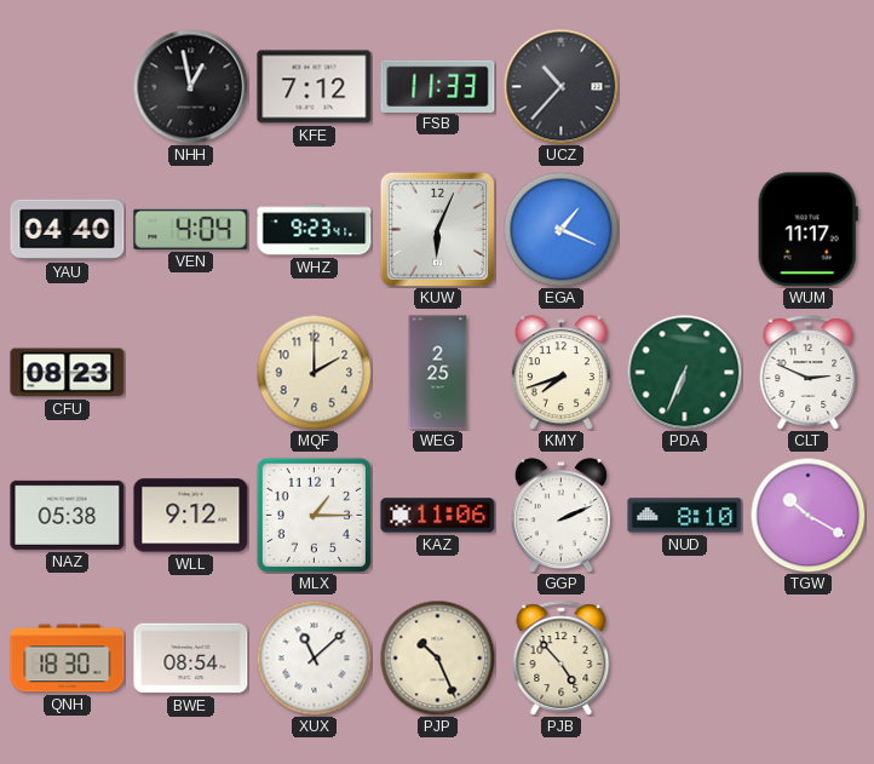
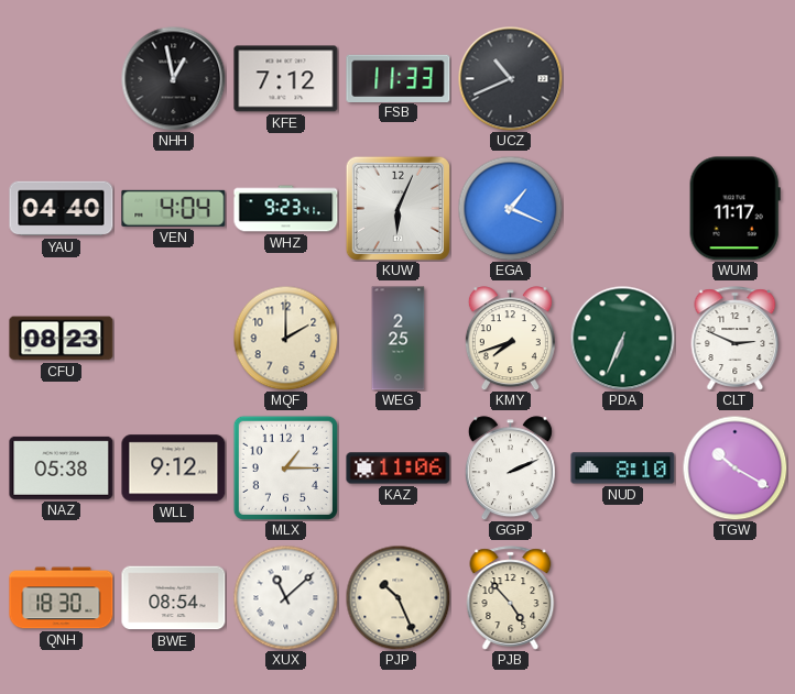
UCZ: 10:37 -> 10:41 (510, 78)
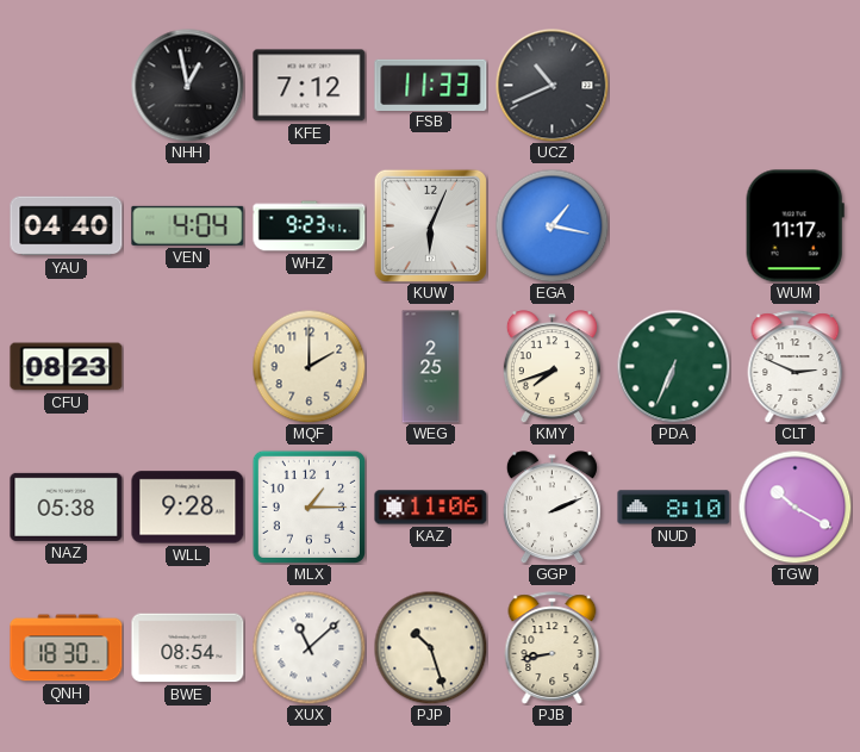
EGA: 1:19 -> 1:17 (551, 225)
WLL: 9:12 -> 9:28 (188, 508)
PJP: 10:26 -> 10:27 (430, 647)
PJB: 4:53 -> 8:43 (553, 648)
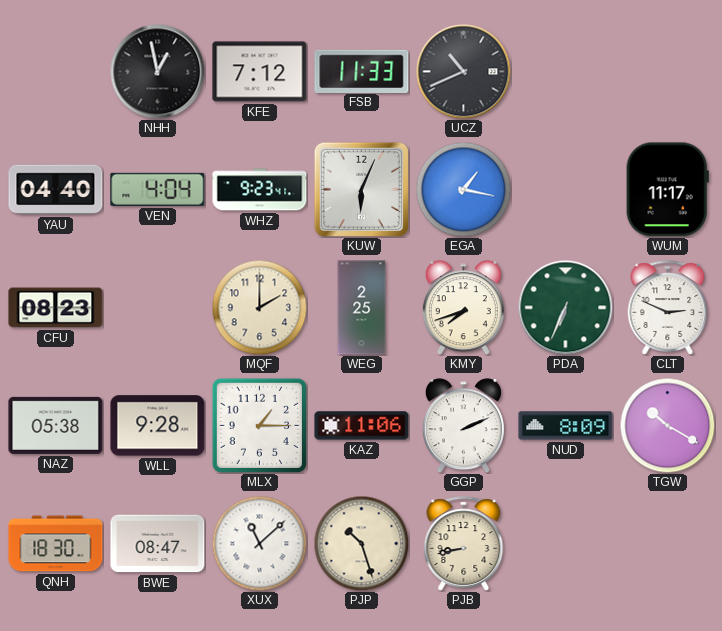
NUD: 8:10 -> 8:09 (566, 426)
BWE: 08:54 -> 08:47 (158, 544)
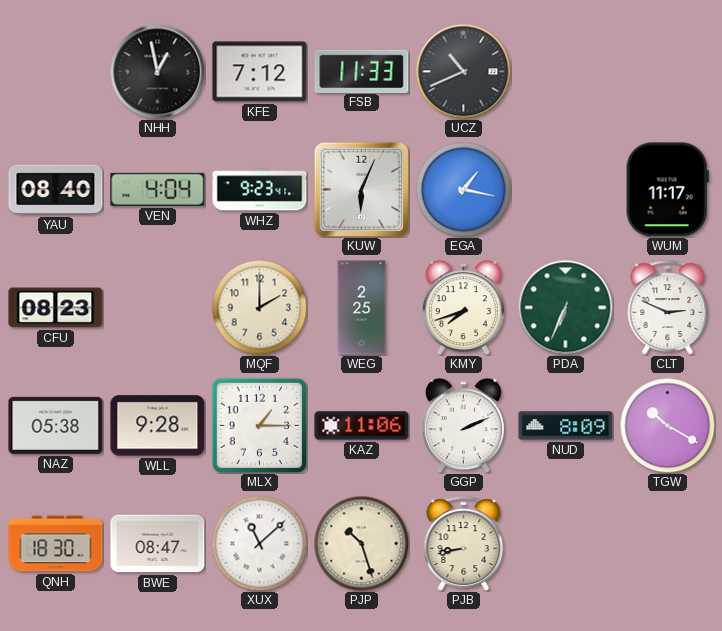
YAU: 04:40 -> 08:40 (56, 190)
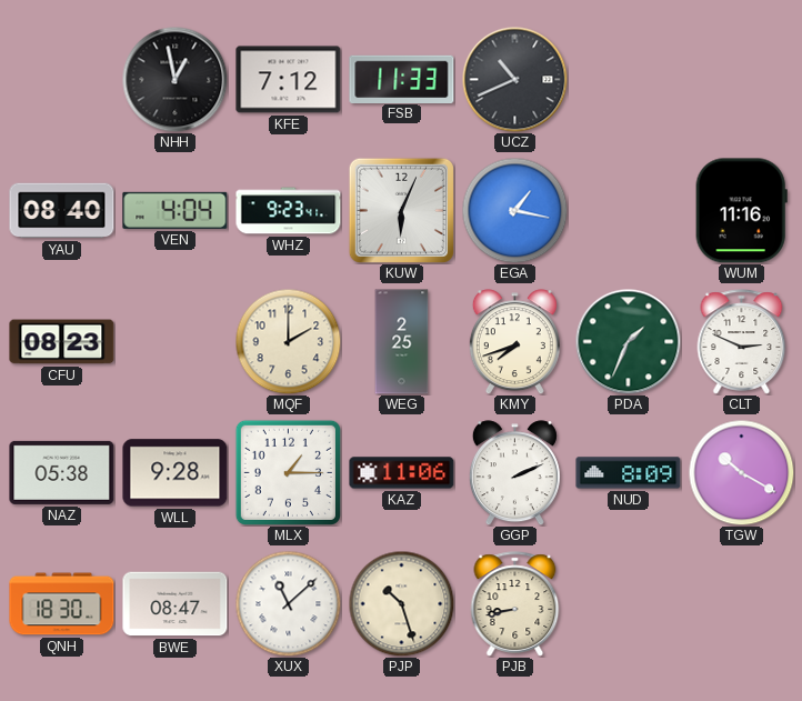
WUM: 11:17 -> 11:16 (741, 211)
PDA: 6:34 -> 1:34 (628, 341)
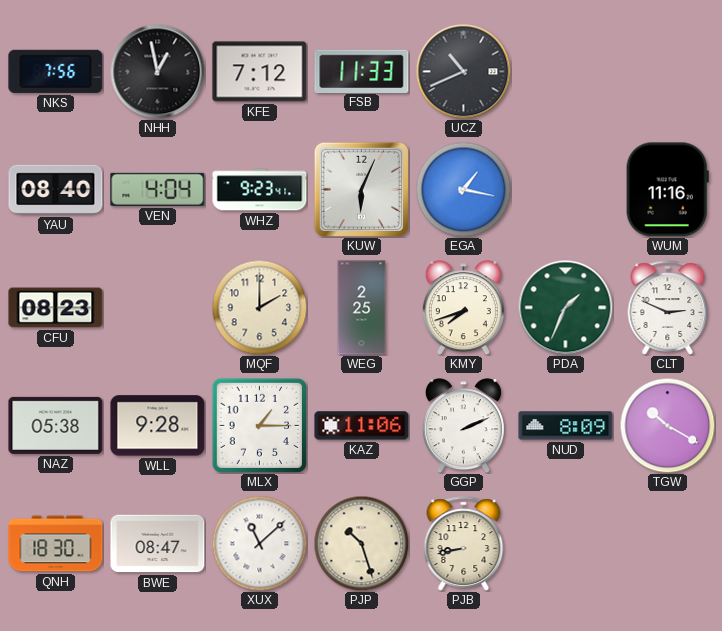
NKS: none -> 7:56 (56, 71)
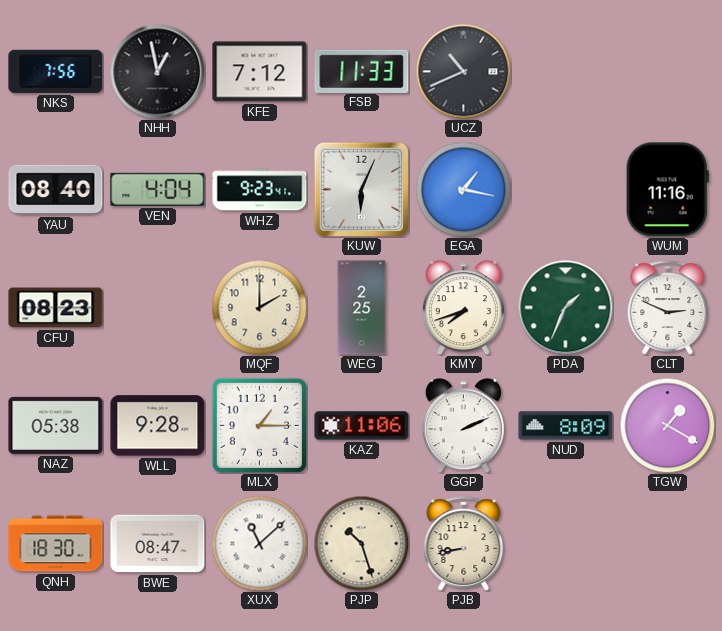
TGW: 10:20 -> 1:20 (667, 425)
